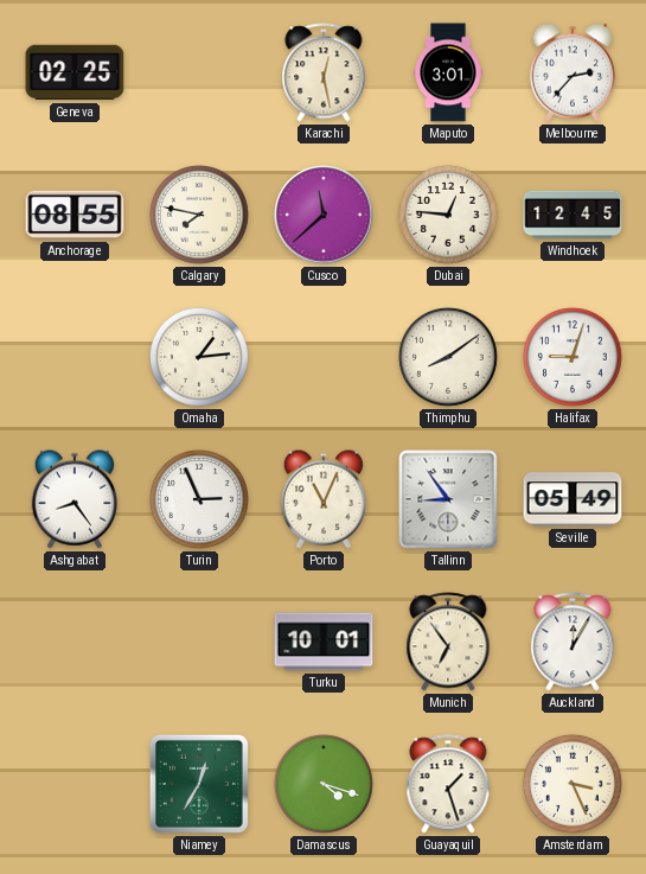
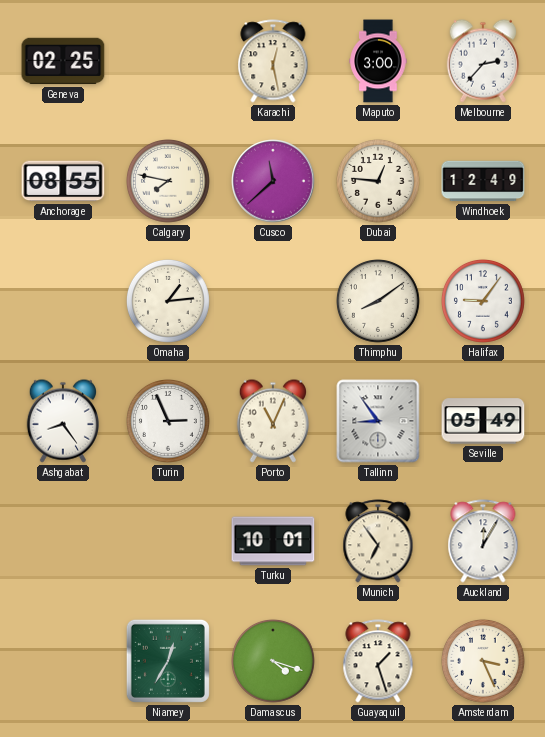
Maputo: 3:01 -> 3:00 (378, 61)
Windhoek: 12:45 -> 12:49 (483, 181)
Halifax: 9:03 -> 9:06 (484, 302)
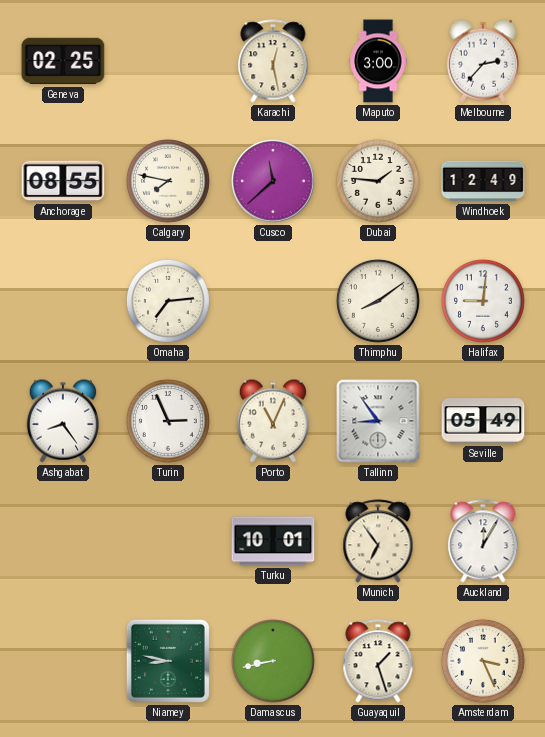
Dubai: 12:46 -> 1:46 (379, 182)
Omaha: 1:14 -> 7:14 (169, 302)
Halifax: 9:06 -> 9:01 (484, 302)
Niamey: 12:35 -> 8:47 (168, 661)
Damascus: 4:18 -> 8:43 (274, 662)
